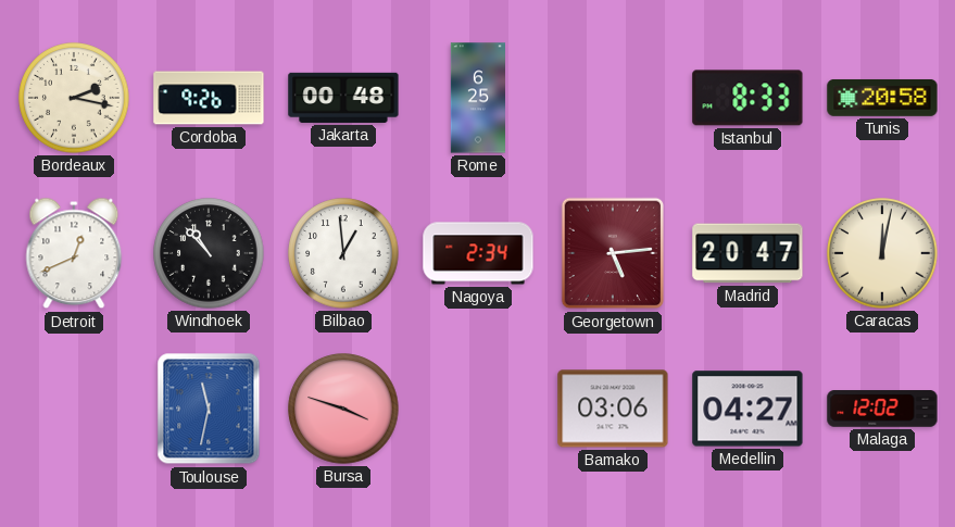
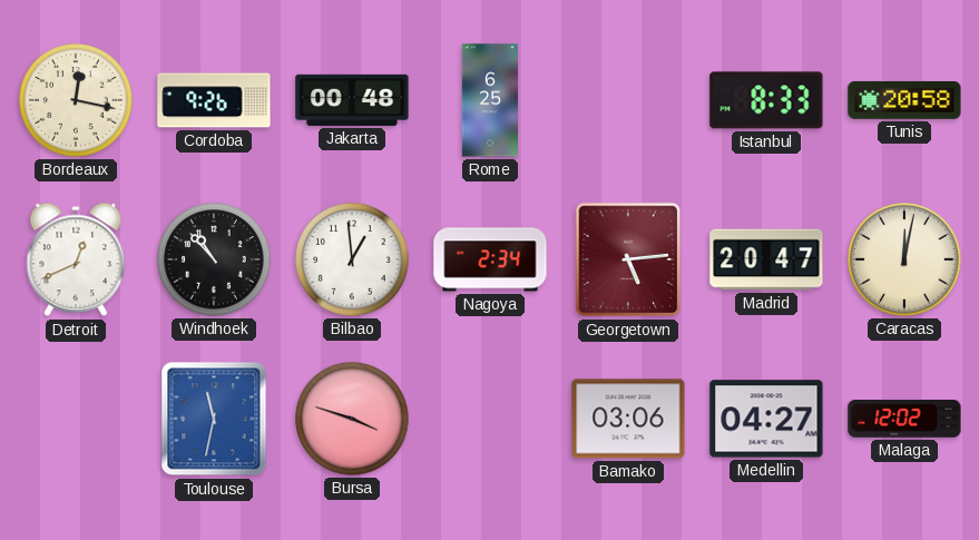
Bordeaux: 2:17 -> 12:17 (76, 100)
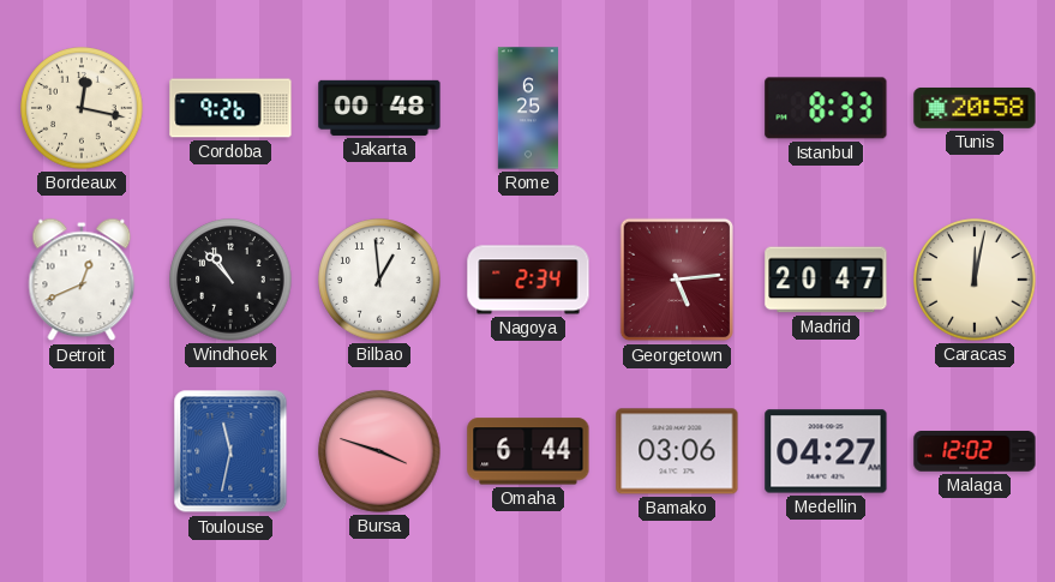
Omaha: none -> 6:44 (528, 451)
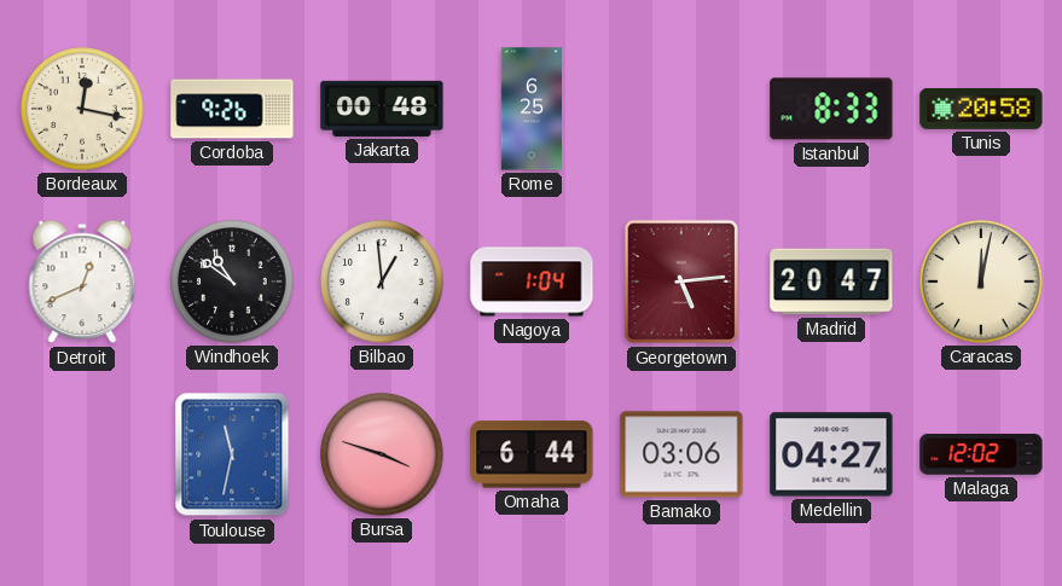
Windhoek: 10:53 -> 10:51 (232, 282)
Nagoya: 2:34 -> 1:04 (532, 282)
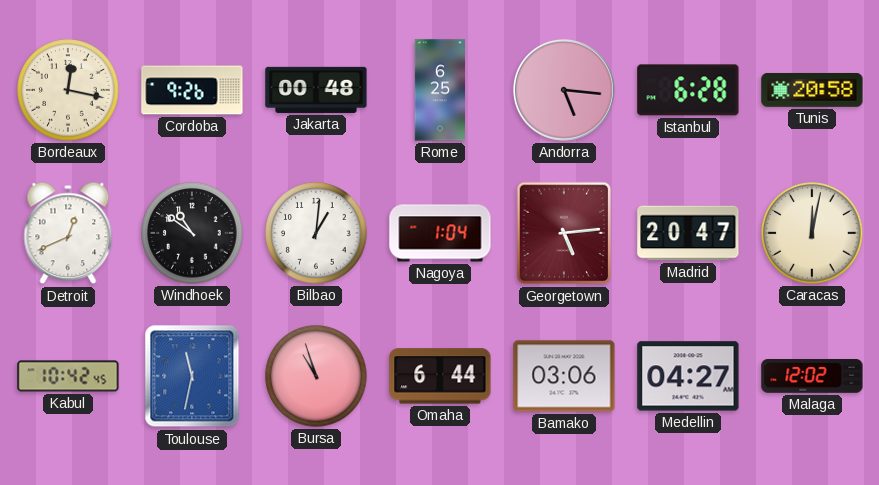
Andorra: none -> 5:16 (564, 90)
Istanbul: 8:33 -> 6:28 (688, 90)
Bilbao: 12:59 -> 1:01 (316, 233)
Kabul: none -> 10:42 (68, 376)
Bursa: 3:48 -> 10:57 (316, 376)
